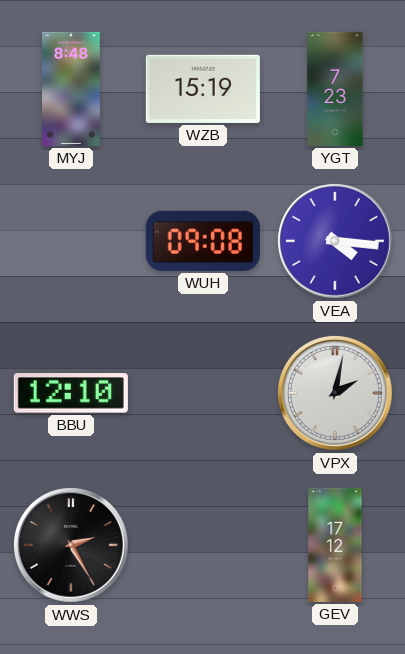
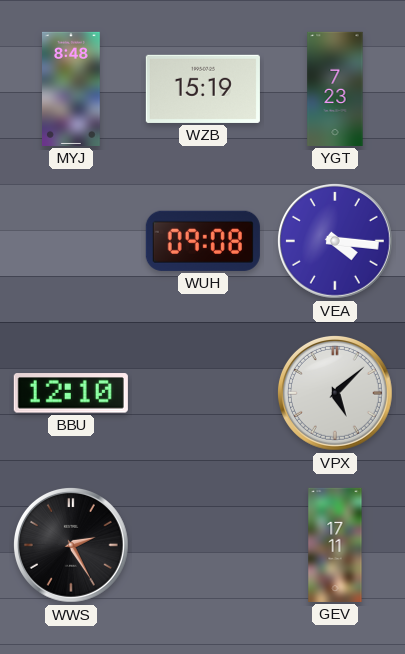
VPX: 2:02 -> 5:08 (335, 393)
GEV: 17:12 -> 17:11 (335, 545)
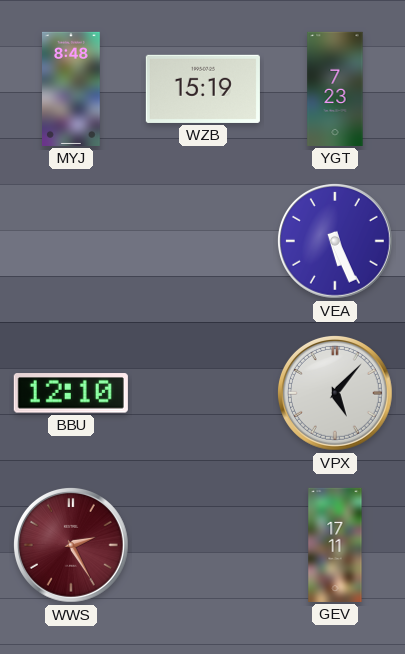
WUH: 09:08 -> none (203, 241)
VEA: 4:16 -> 5:26 (335, 241)
VPX: 5:08 -> 5:07 (335, 393)
WWS dial: black -> burgundy (71, 545)
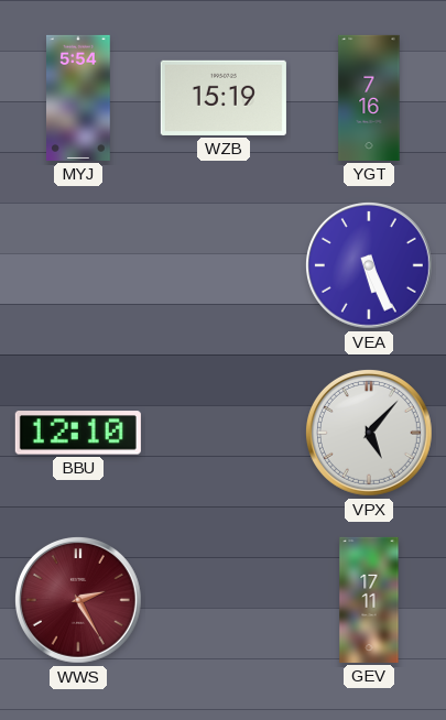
MYJ: 8:48 -> 5:54 (79, 98)
YGT: 7:23 -> 7:16 (369, 98)
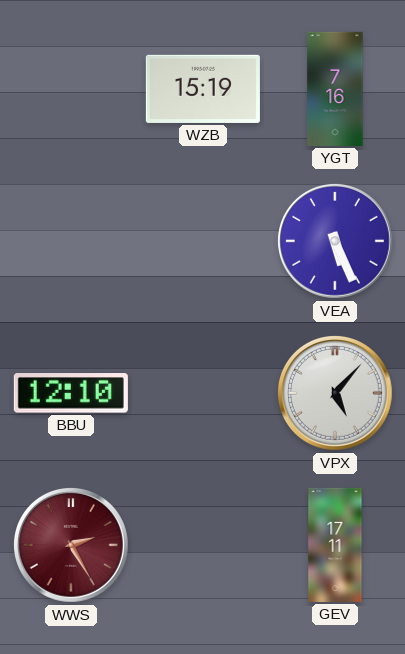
MYJ: 5:54 -> none (79, 98)
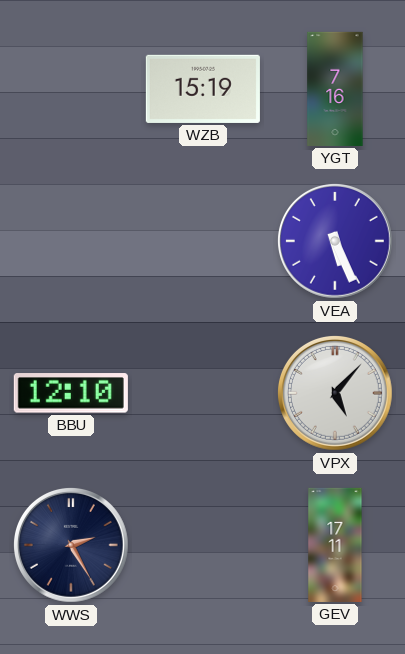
WWS dial: burgundy -> navy (71, 545)
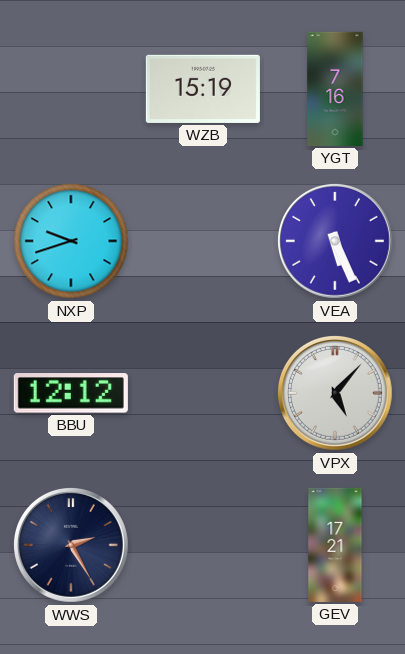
NXP: none -> 9:42 (71, 241)
BBU: 12:10 -> 12:12 (71, 393)
GEV: 17:11 -> 17:21 (335, 545)
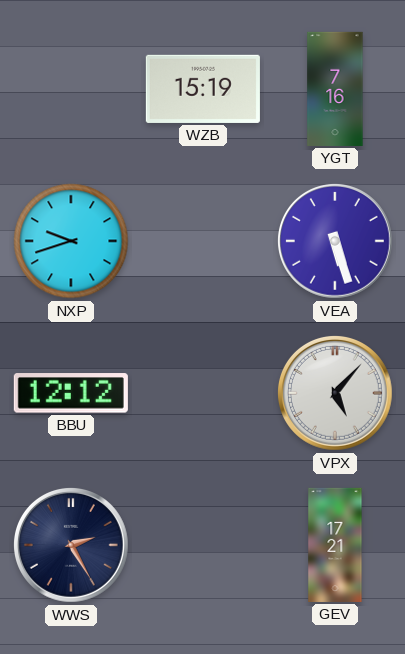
VEA: 5:26 -> 5:27 (335, 241)
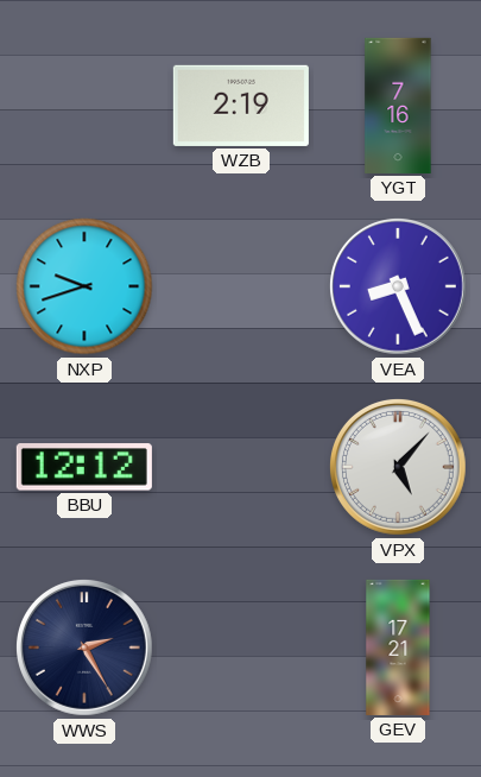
WZB: 15:19 -> 2:19 (241, 106)
VEA: 5:27 -> 8:26 (398, 286)
